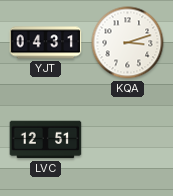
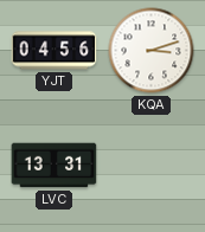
YJT: 04:31 -> 04:56 (55, 51)
LVC: 12:51 -> 13:31 (55, 166)
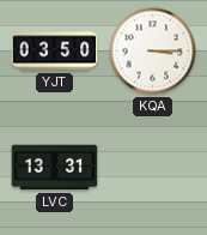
YJT: 04:56 -> 03:50 (55, 52)
KQA: 3:12 -> 3:15 (153, 52)
